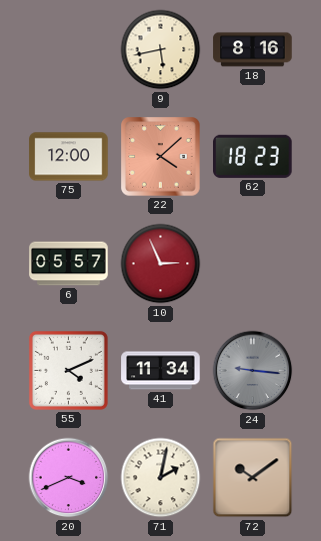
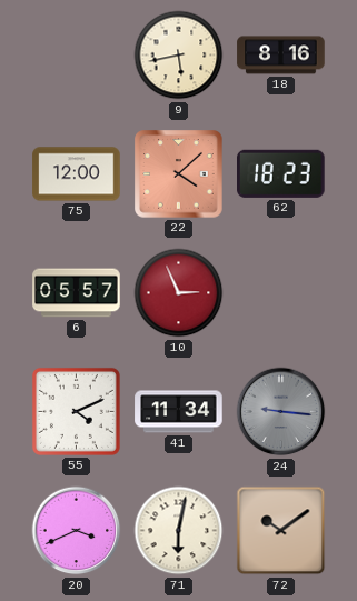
71: 2:02 -> 6:02 (179, 531)
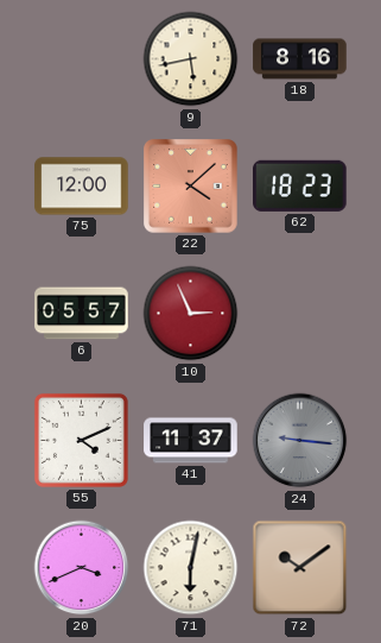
41: 11:34 -> 11:37 (191, 441)
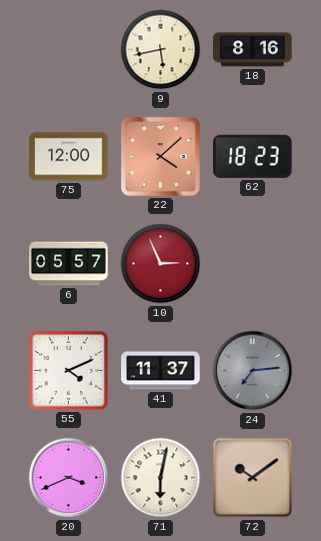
24: 9:16 -> 7:14 (253, 371)
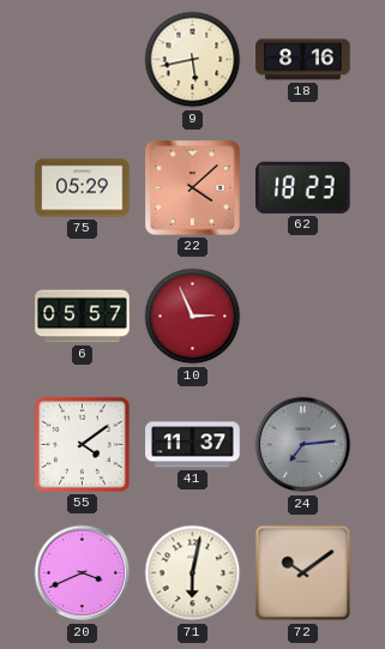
75: 12:00 -> 05:29 (83, 188)
55: 4:11 -> 4:09 (82, 444)
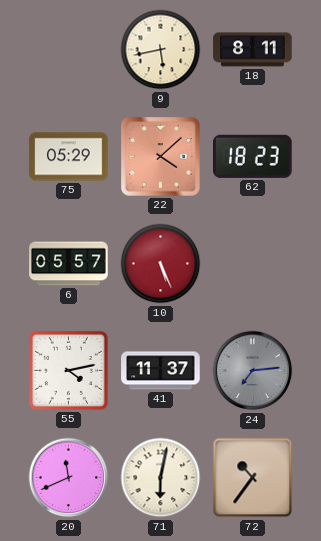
18: 8:16 -> 8:11 (253, 50)
10: 2:56 -> 5:26 (161, 264)
55: 4:09 -> 4:13 (68, 370)
20: 3:41 -> 11:41 (69, 478)
72: 10:09 -> 10:36 (253, 478)
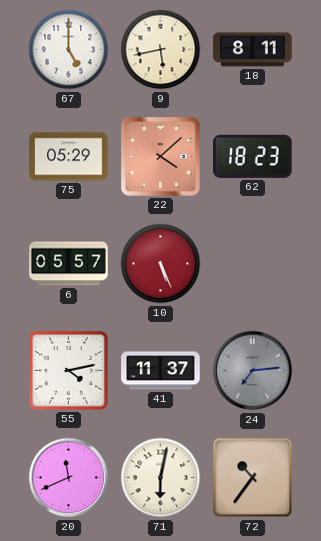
67: none -> 5:00 (69, 50)
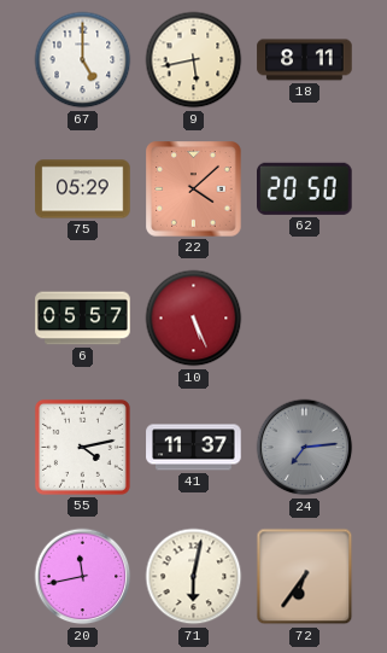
62: 18:23 -> 20:50 (305, 188)
20: 11:41 -> 11:43 (83, 577)
72: 10:36 -> 6:36 (305, 577)
